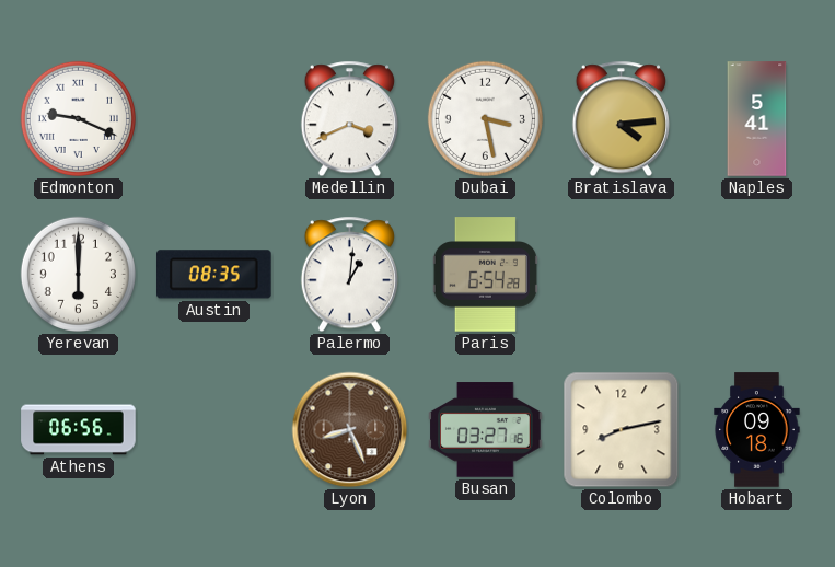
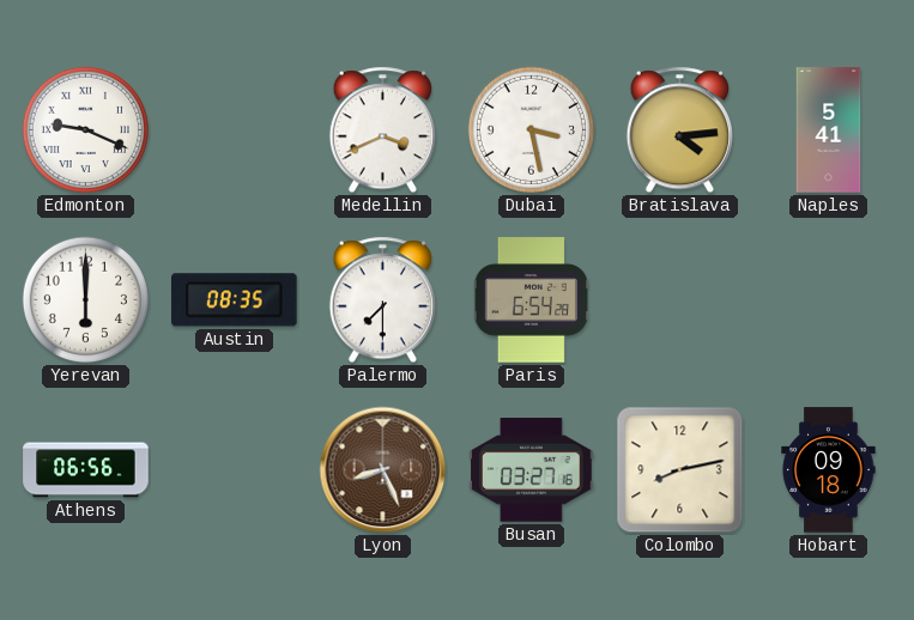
Palermo: 1:01 -> 7:30 (382, 300)
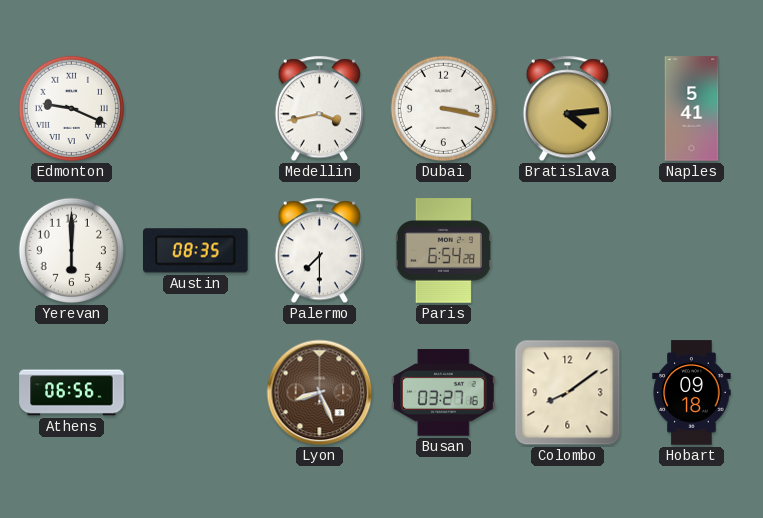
Medellin: 3:41 -> 3:43 (319, 109)
Dubai: 3:28 -> 3:17 (443, 108)
Colombo: 8:13 -> 8:09 (568, 393)
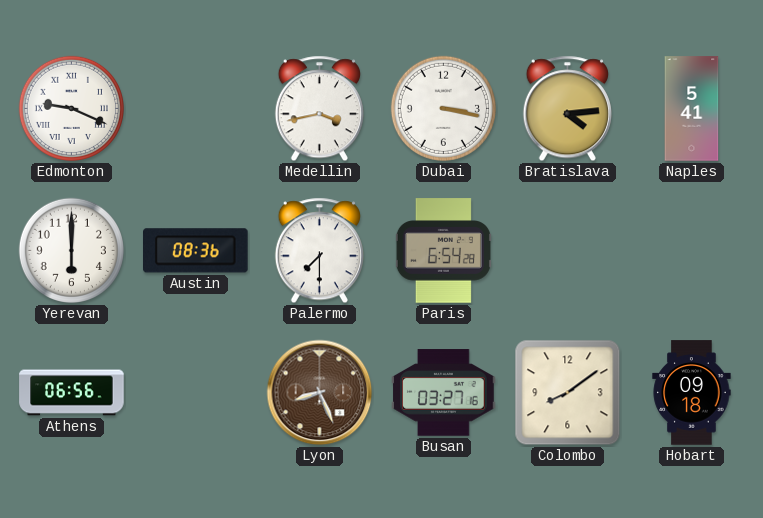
Austin: 08:35 -> 08:36 (196, 251)
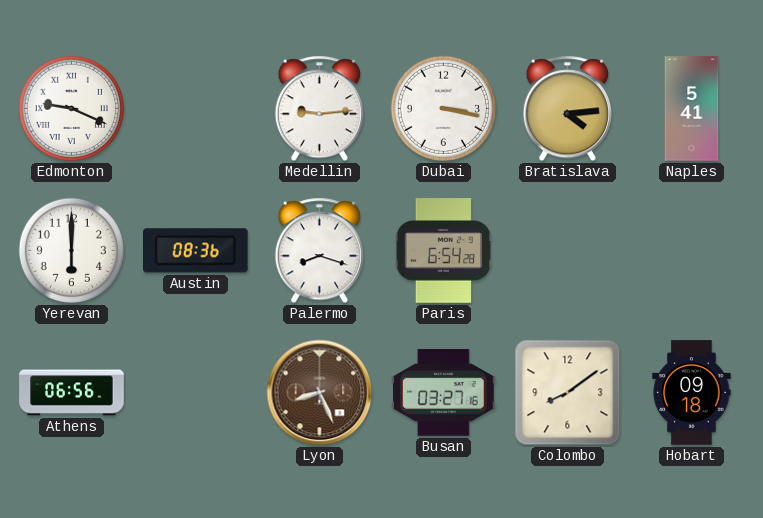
Medellin: 3:43 -> 9:14 (319, 109)
Palermo: 7:30 -> 8:18 (319, 251)
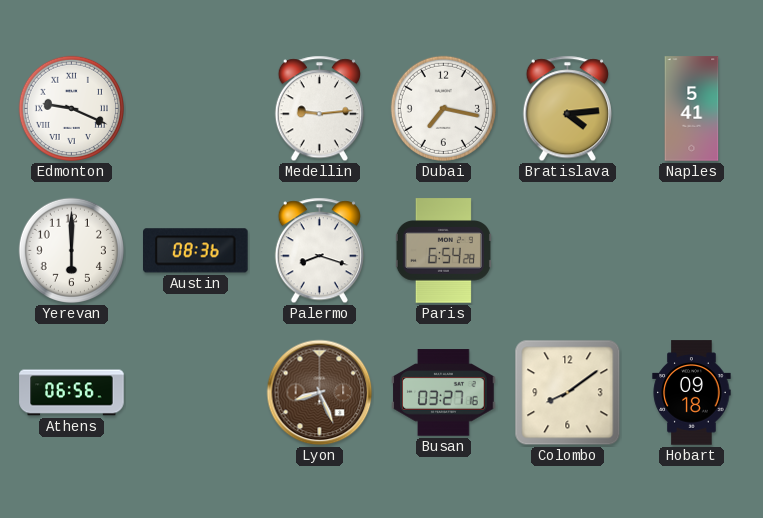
Dubai: 3:17 -> 7:17 (443, 108)
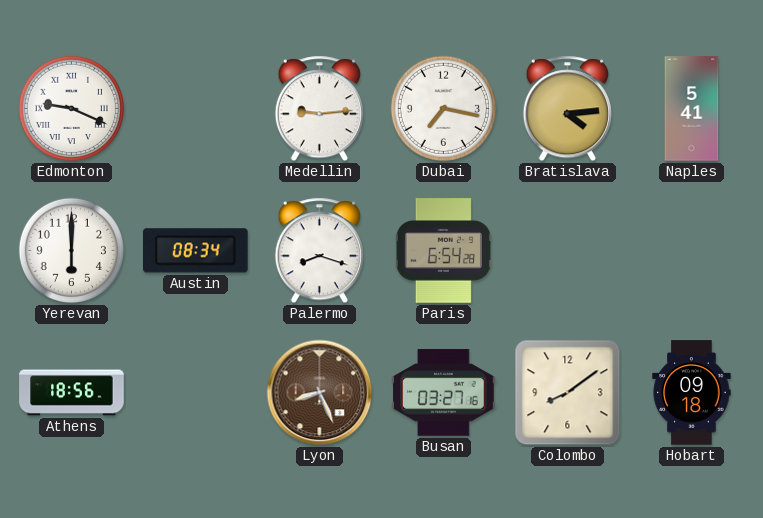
Austin: 08:36 -> 08:34 (196, 251)
Athens: 06:56 -> 18:56 (72, 393)
